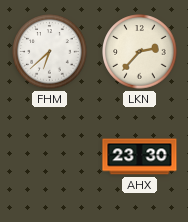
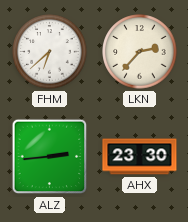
ALZ: none -> 2:44 (50, 157)
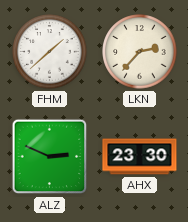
FHM: 6:38 -> 1:38 (50, 52)
ALZ: 2:44 -> 2:49 (50, 157)
